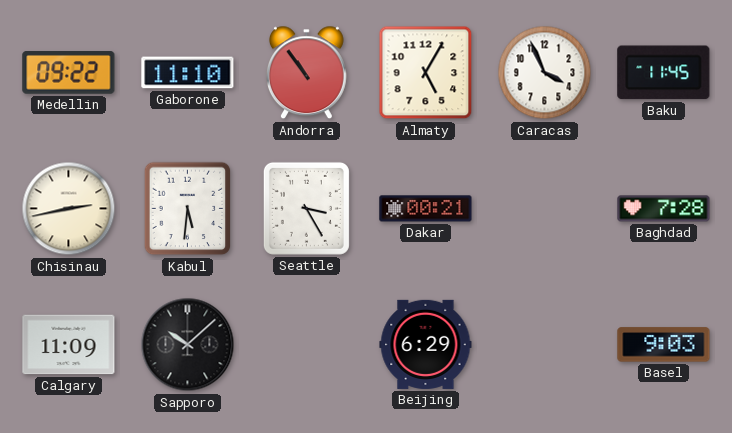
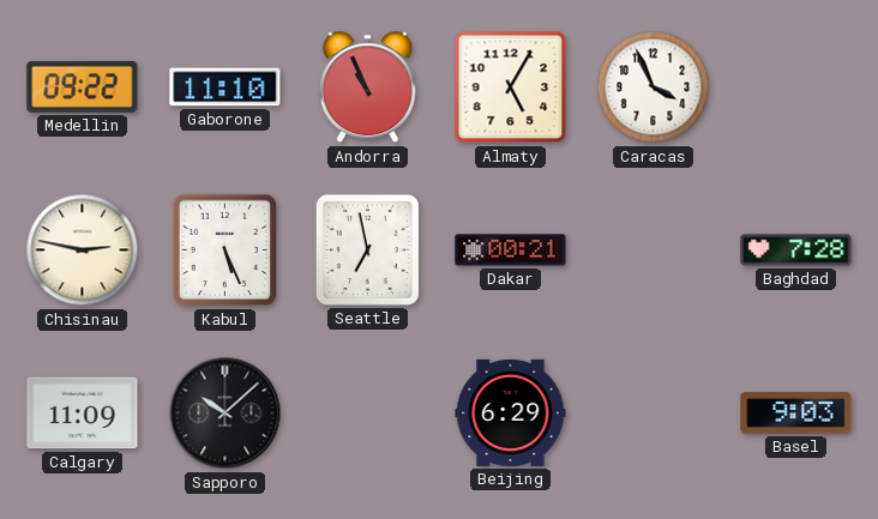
Andorra: 10:54 -> 10:56 (367, 87)
Baku: 11:45 -> none (664, 73)
Chisinau: 2:43 -> 2:47 (83, 251)
Kabul: 5:31 -> 5:26 (225, 251)
Seattle: 3:25 -> 6:58 (367, 249)
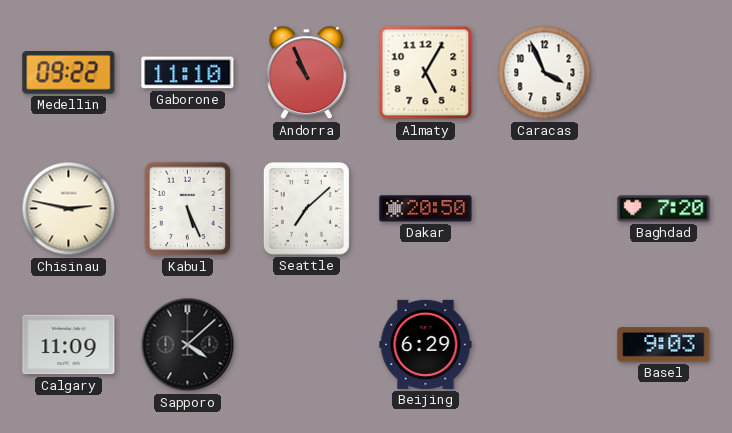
Seattle: 6:58 -> 7:08 (306, 208)
Dakar: 00:21 -> 20:50 (426, 209)
Baghdad: 7:28 -> 7:20 (664, 209)
Sapporo: 10:08 -> 4:08 (188, 345)
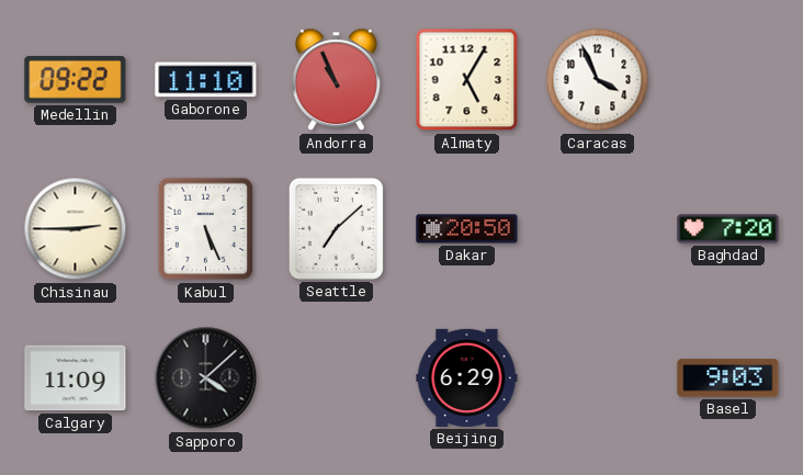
Chisinau: 2:47 -> 2:45 (76, 229)
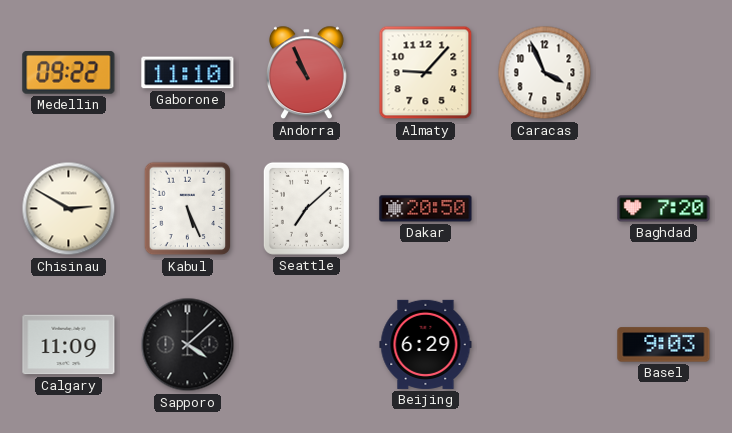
Almaty: 5:05 -> 9:07 (426, 73)
Chisinau: 2:45 -> 2:50 (69, 209)
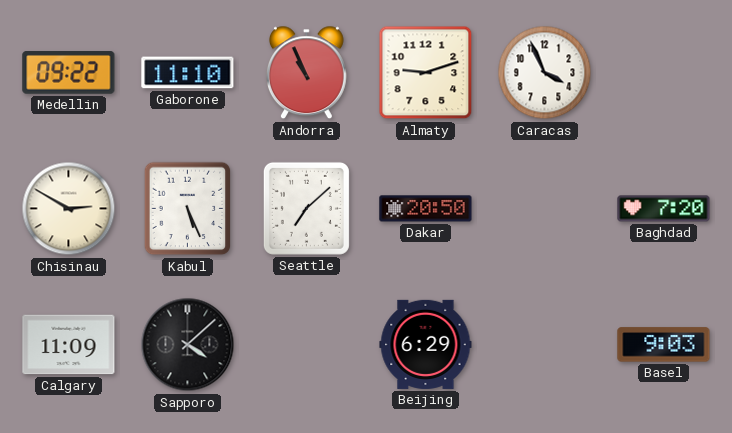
Almaty: 9:07 -> 9:12 (426, 73)
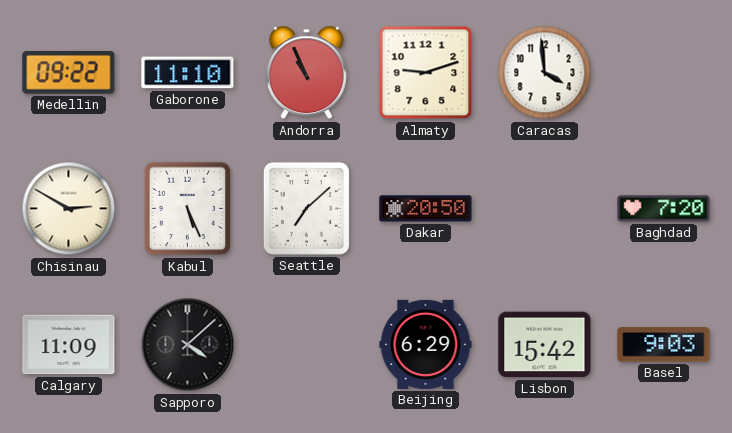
Caracas: 3:56 -> 3:59 (545, 73)
Lisbon: none -> 15:42 (545, 345)
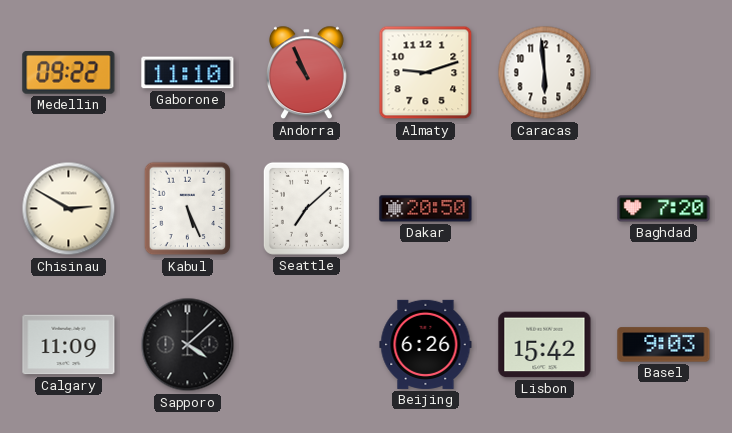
Caracas: 3:59 -> 5:59 (545, 73)
Beijing: 6:29 -> 6:26 (426, 344)
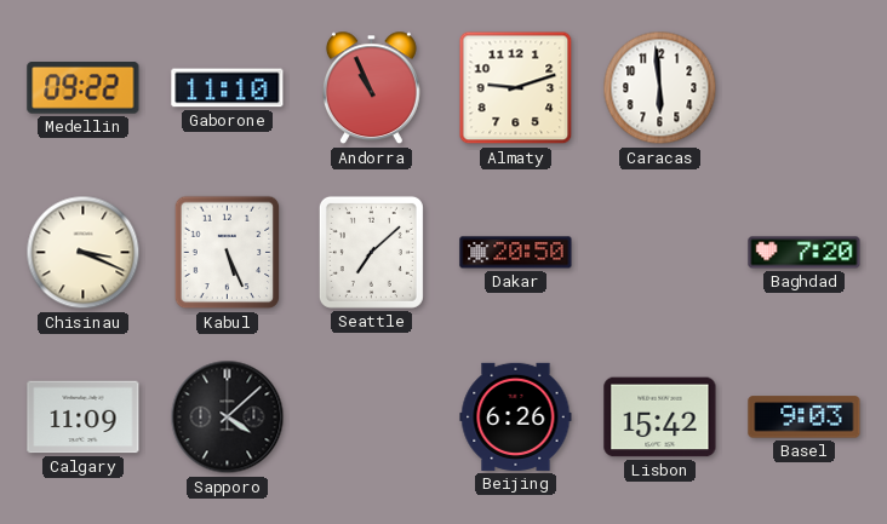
Chisinau: 2:50 -> 3:19 (84, 253)
